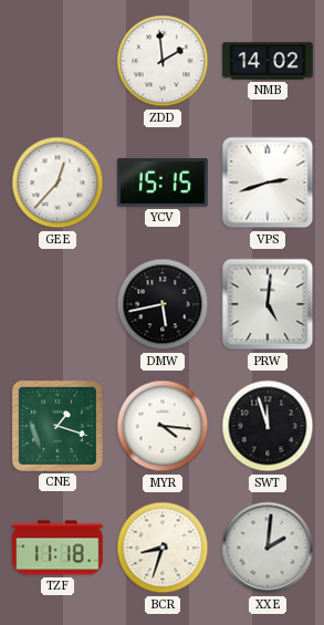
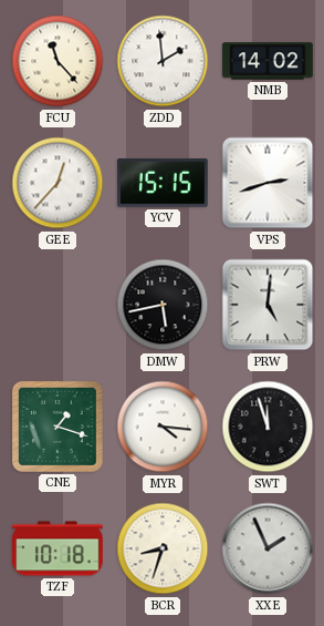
FCU: none -> 11:23 (58, 61)
TZF: 11:18 -> 10:18 (58, 548)
XXE: 2:01 -> 1:56 (268, 548)
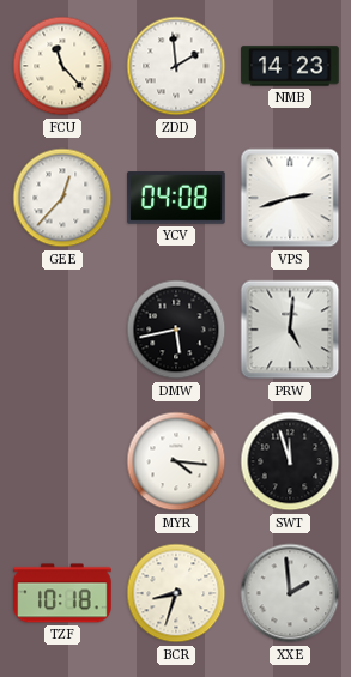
NMB: 14:02 -> 14:23 (290, 66)
YCV: 15:15 -> 04:08 (176, 198)
CNE: 1:18 -> none (58, 427)
XXE: 1:56 -> 1:59 (290, 593)
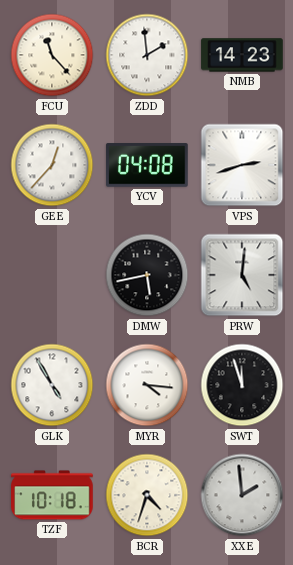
GLK: none -> 4:55 (52, 385)
BCR: 8:33 -> 4:33 (147, 495)
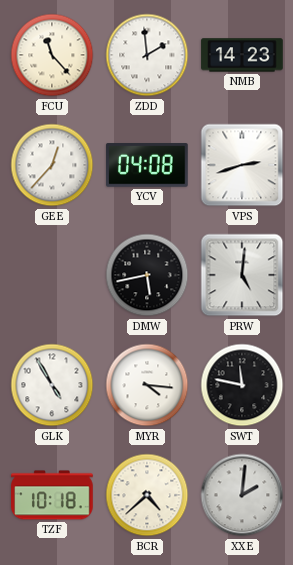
SWT: 11:57 -> 11:47 (242, 385)
BCR: 4:33 -> 4:38 (147, 495)
XXE: 1:59 -> 2:01 (242, 495)
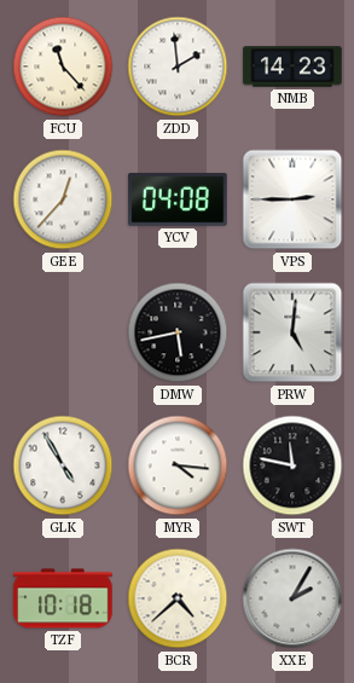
VPS: 2:42 -> 2:45 (292, 199)
XXE: 2:01 -> 2:05 (292, 598)
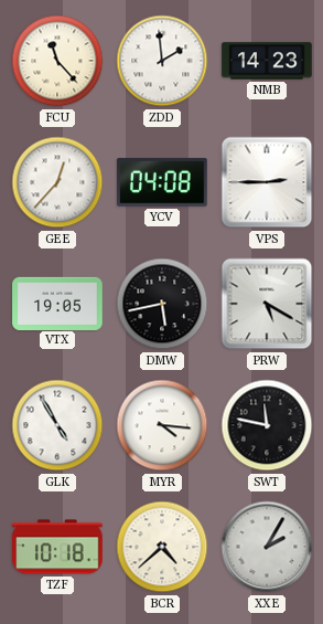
VTX: none -> 19:05 (57, 303)
PRW: 5:01 -> 5:20 (267, 304)
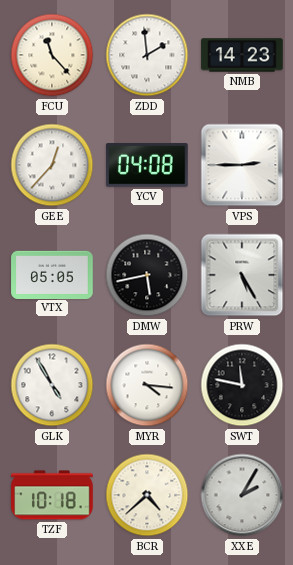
VTX: 19:05 -> 05:05 (52, 274)
PRW: 5:20 -> 5:25 (242, 275)
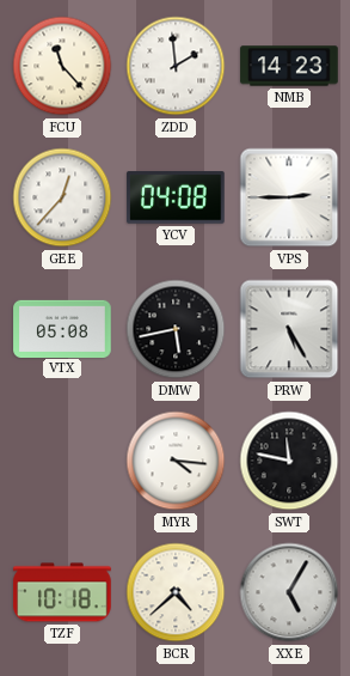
VTX: 05:05 -> 05:08 (62, 328)
GLK: 4:55 -> none (52, 385)
XXE: 2:05 -> 5:05 (289, 592)
